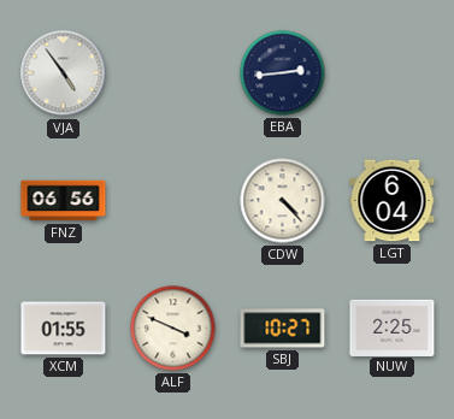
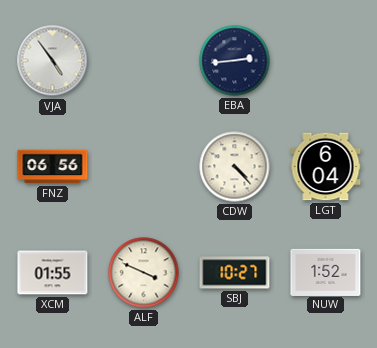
NUW: 2:25 -> 1:52 (326, 272)
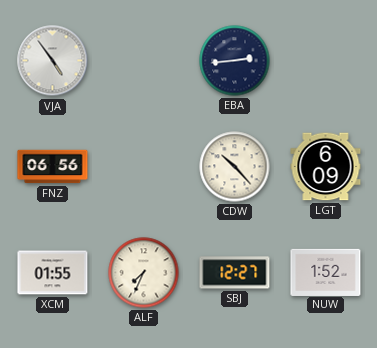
CDW: 4:23 -> 10:23 (235, 167)
LGT: 6:04 -> 6:09 (326, 167)
ALF: 3:49 -> 7:34 (144, 273)
SBJ: 10:27 -> 12:27 (235, 273)
